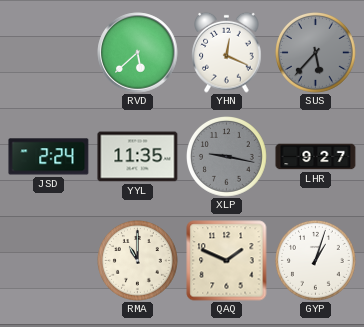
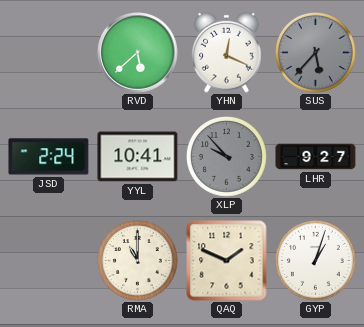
YYL: 11:35 -> 10:41 (138, 157)
XLP: 9:17 -> 9:53 (227, 157)
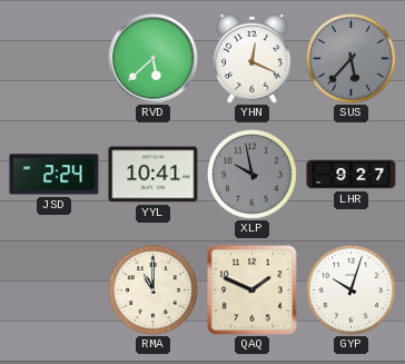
XLP: 9:53 -> 9:58 (253, 175)
GYP: 1:03 -> 10:03 (352, 291)
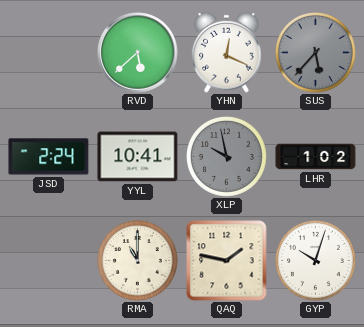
LHR: 9:27 -> 1:02 (316, 157)
QAQ: 1:49 -> 1:47 (227, 261)
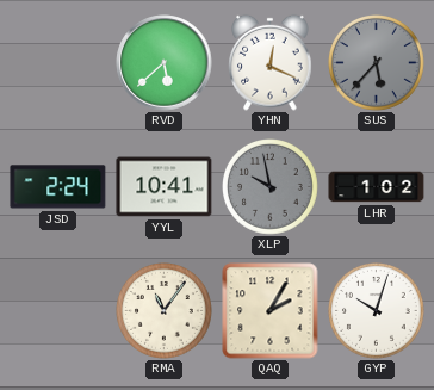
RMA: 11:00 -> 11:06 (165, 311)
QAQ: 1:47 -> 2:05 (271, 311)
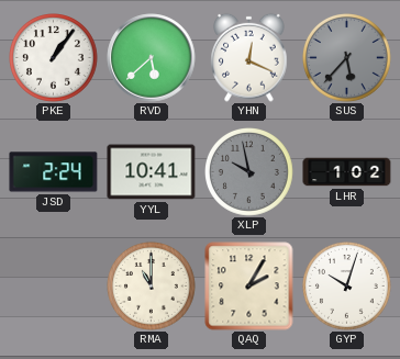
PKE: none -> 1:06 (54, 58)
RMA: 11:06 -> 11:00 (152, 287)
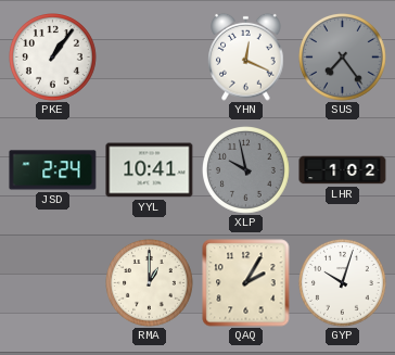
RVD: 5:38 -> none (152, 58)
SUS: 5:37 -> 7:24 (343, 58)
RMA: 11:00 -> 1:00 (150, 283)
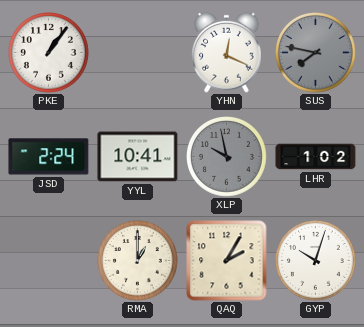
SUS: 7:24 -> 7:47 (316, 53)
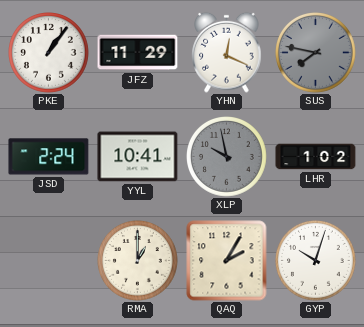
JFZ: none -> 11:29 (138, 53)
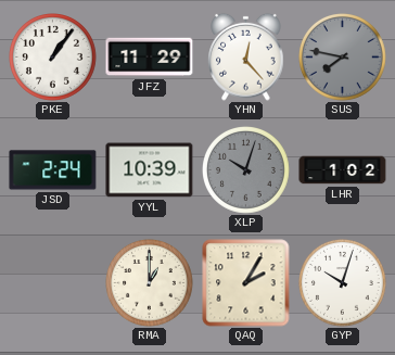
YHN: 12:19 -> 12:23 (246, 56)
YYL: 10:41 -> 10:39 (150, 170)
XLP: 9:58 -> 10:03 (246, 170)
